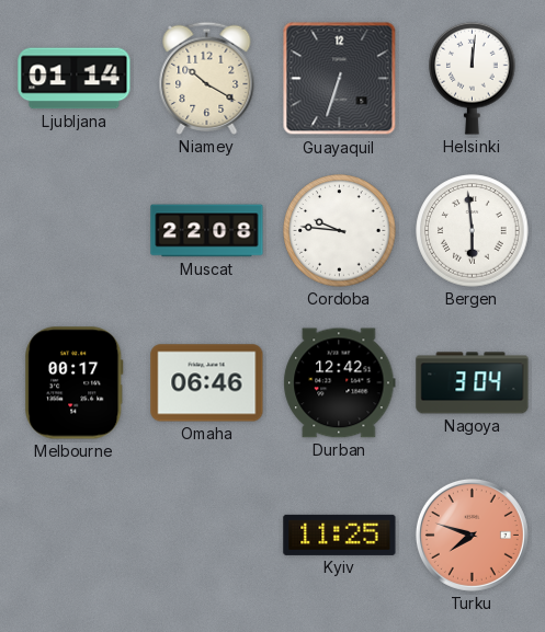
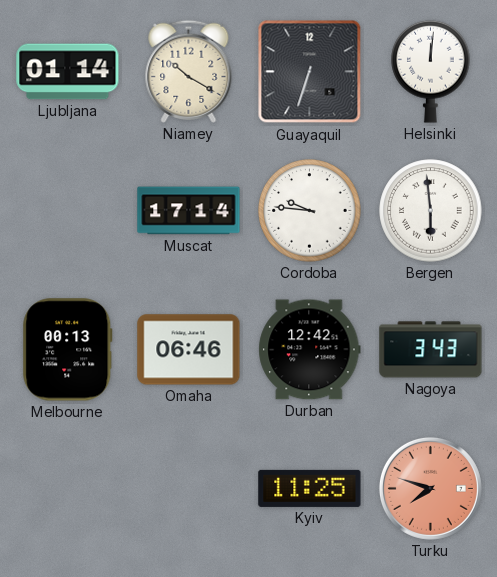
Muscat: 22:08 -> 17:14 (189, 211)
Melbourne: 00:17 -> 00:13 (68, 350)
Nagoya: 3:04 -> 3:43 (431, 350)
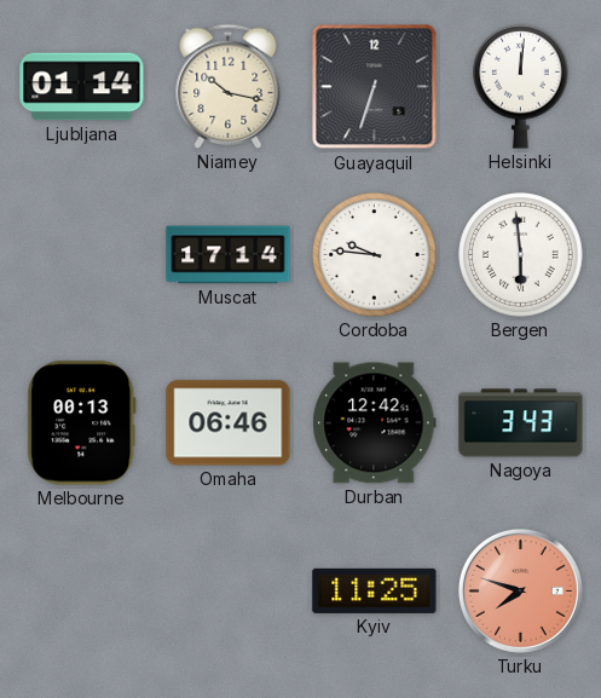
Niamey: 10:20 -> 10:17 (229, 86)
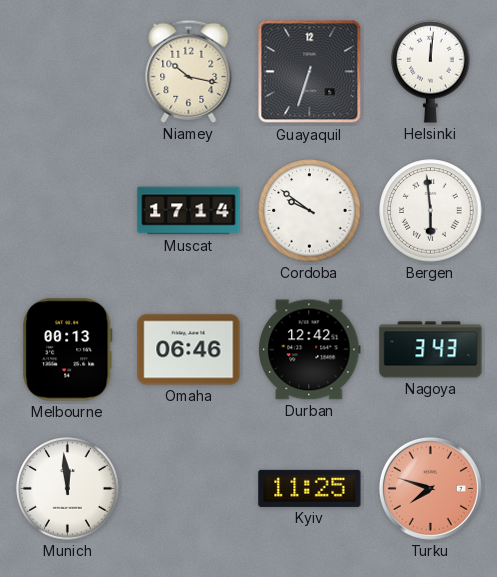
Ljubljana: 01:14 -> none (82, 87)
Cordoba: 9:46 -> 9:51 (310, 211)
Munich: none -> 11:59 (68, 489)
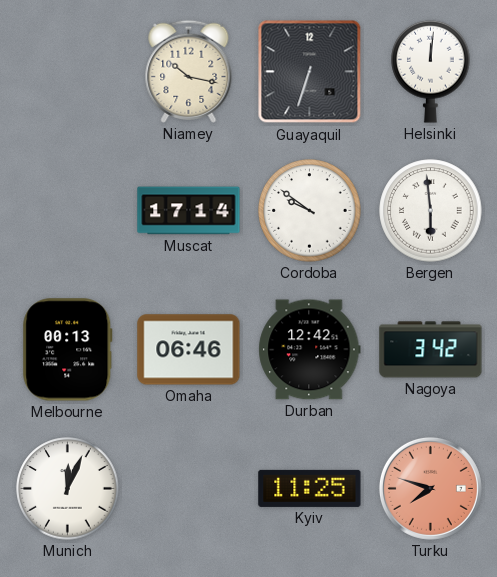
Nagoya: 3:43 -> 3:42 (431, 350)
Munich: 11:59 -> 12:04 (68, 489)
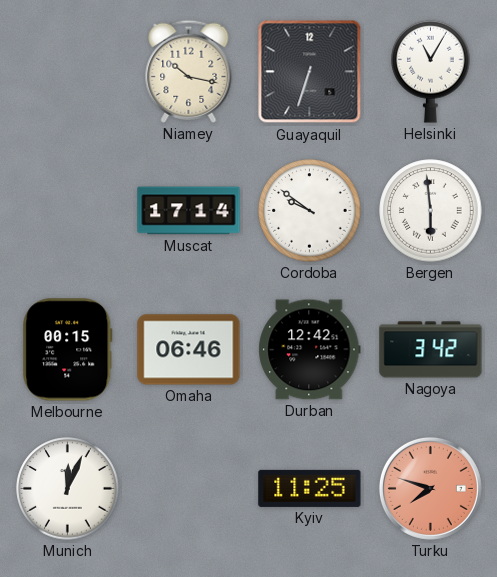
Helsinki: 12:01 -> 11:05 (431, 71)
Melbourne: 00:13 -> 00:15 (68, 350)
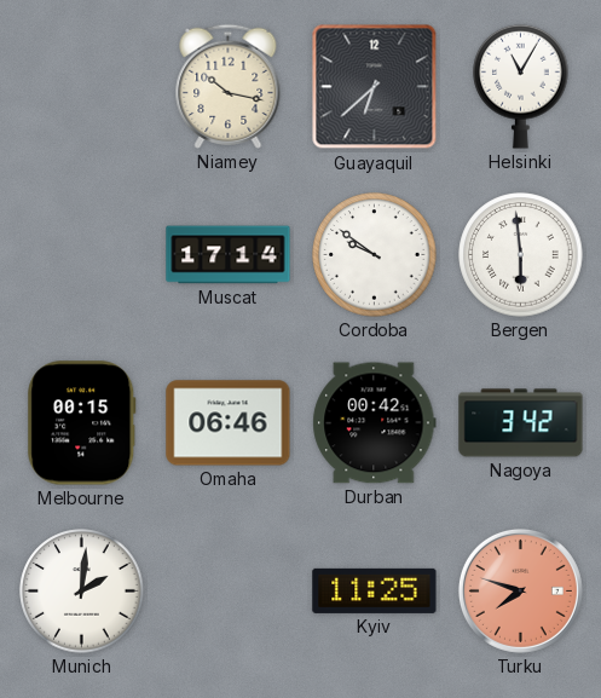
Guayaquil: 6:33 -> 6:38 (375, 87)
Durban: 12:42 -> 00:42 (375, 423)
Munich: 12:04 -> 2:01 (82, 592)
